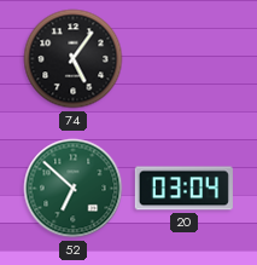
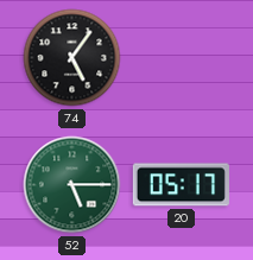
52: 6:52 -> 5:15 (72, 185)
20: 03:04 -> 05:17 (181, 185)
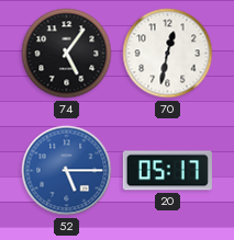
70: none -> 12:32 (168, 54)
52 dial: green -> blue (67, 171)
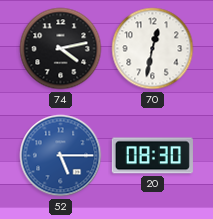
74: 5:06 -> 4:13 (61, 49)
20: 05:17 -> 08:30 (152, 156)
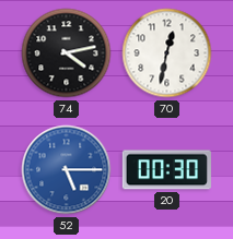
20: 08:30 -> 00:30 (166, 170)
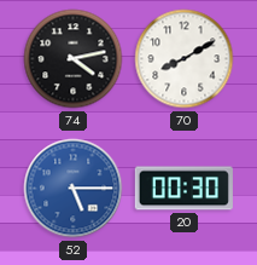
70: 12:32 -> 8:10 (185, 59)
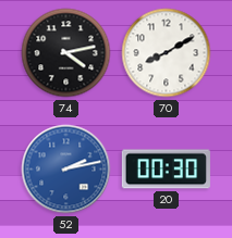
52: 5:15 -> 2:13 (66, 170)
